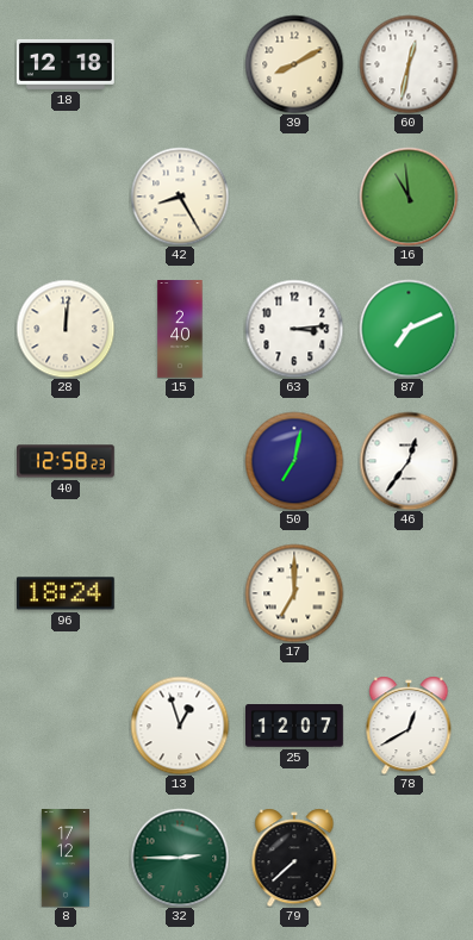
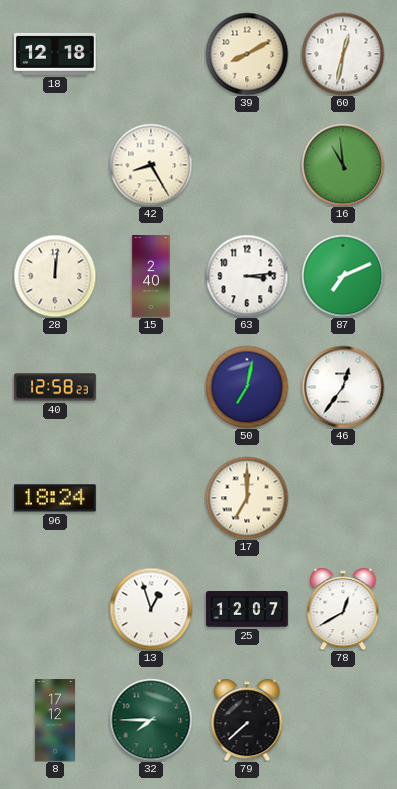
32: 2:45 -> 7:45 (151, 720)
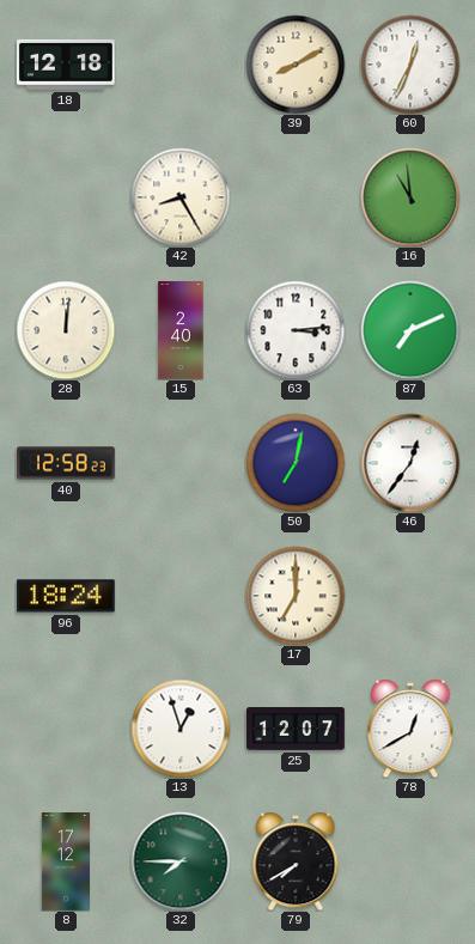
60: 12:32 -> 12:34 (410, 65)
79: 7:38 -> 7:40 (296, 861)
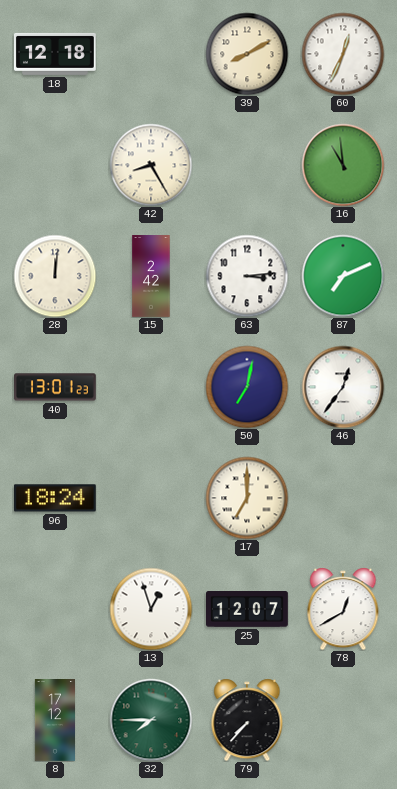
15: 2:40 -> 2:42 (151, 276)
40: 12:58 -> 13:01 (56, 387)
79: 7:40 -> 7:37 (247, 720)
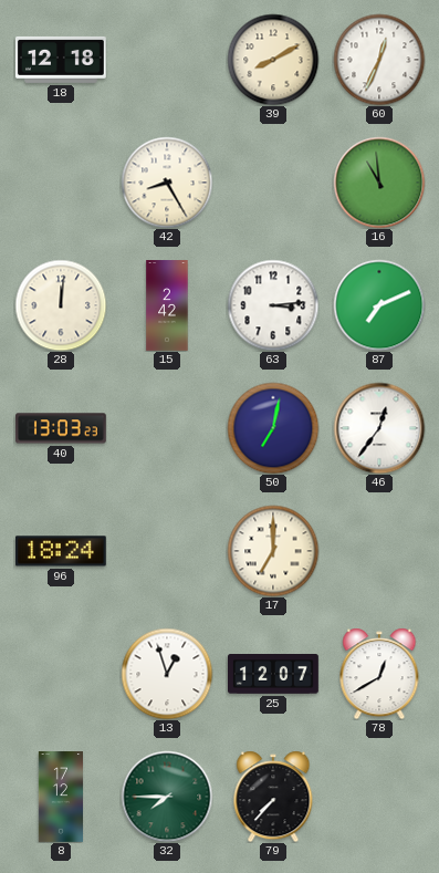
40: 13:01 -> 13:03 (62, 428)
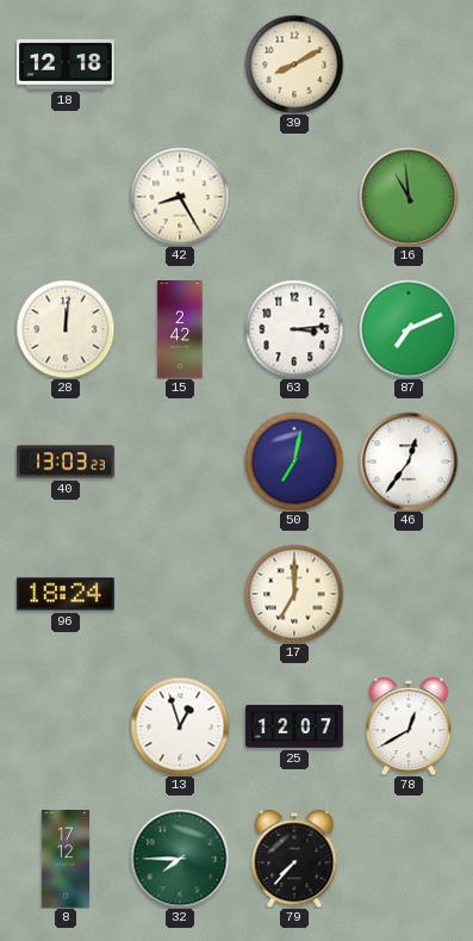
60: 12:34 -> none (379, 60)
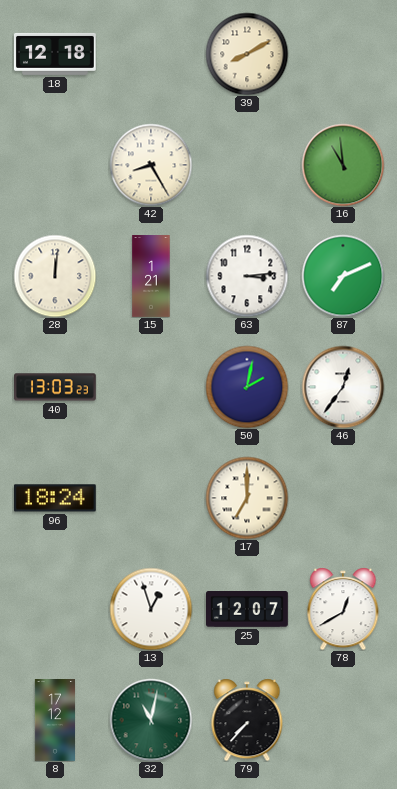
15: 2:42 -> 1:21 (151, 276)
50: 7:02 -> 2:02 (247, 387)
32: 7:45 -> 11:02 (151, 720)
